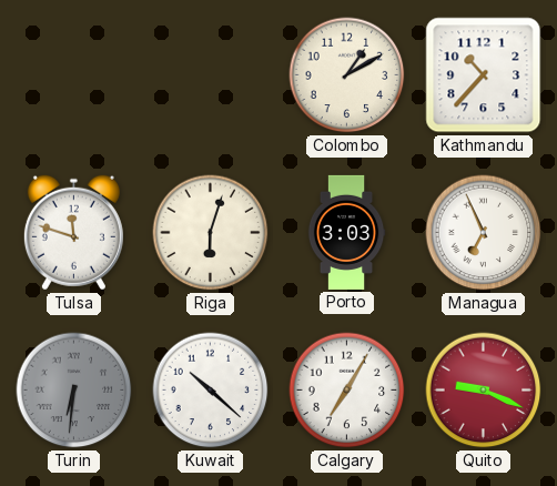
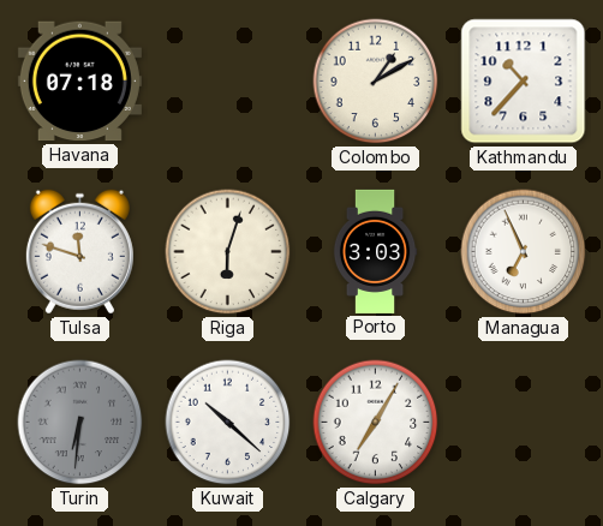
Havana: none -> 07:18 (79, 82)
Quito: 9:19 -> none (484, 391)
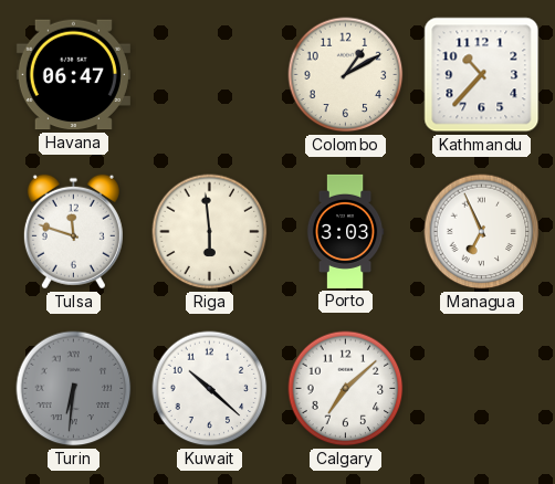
Havana: 07:18 -> 06:47 (73, 75)
Riga: 6:03 -> 5:59 (210, 232)
Calgary: 7:05 -> 7:08 (346, 389)
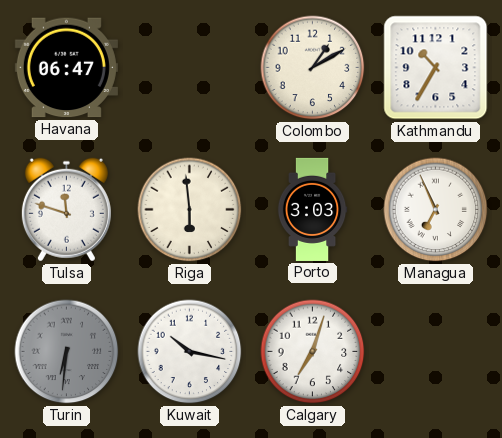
Kathmandu: 10:37 -> 10:35 (436, 68)
Kuwait: 10:22 -> 10:17 (190, 352)
Calgary: 7:08 -> 7:03 (313, 352)
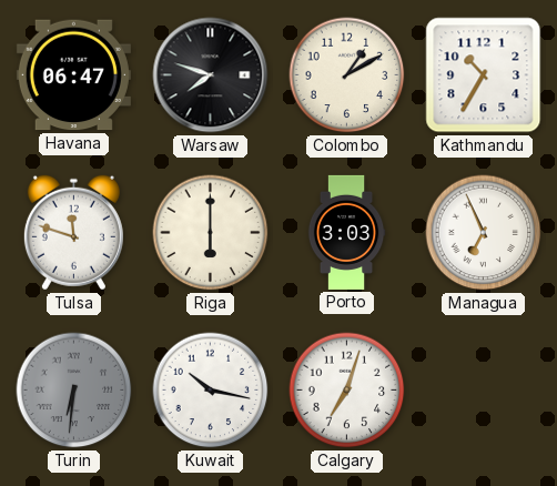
Warsaw: none -> 7:48 (211, 75)
Riga: 5:59 -> 6:00 (211, 233)
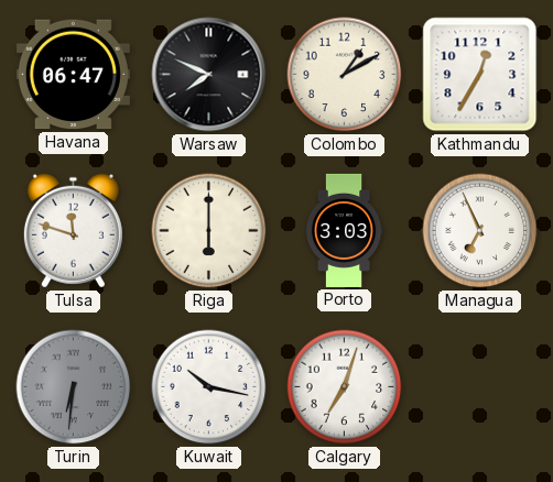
Warsaw: 7:48 -> 7:49 (209, 75)
Kathmandu: 10:35 -> 12:35 (480, 75)
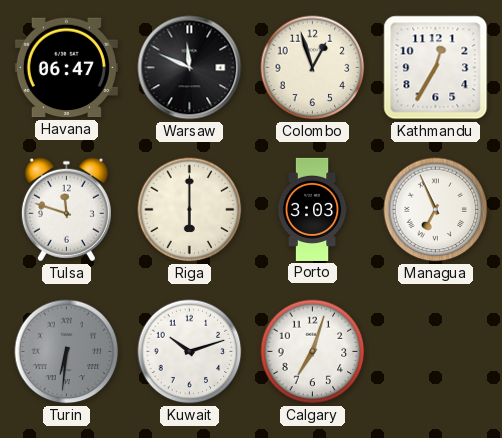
Warsaw: 7:49 -> 11:49 (190, 68)
Colombo: 1:10 -> 12:57 (313, 68)
Kuwait: 10:17 -> 10:12 (190, 352)
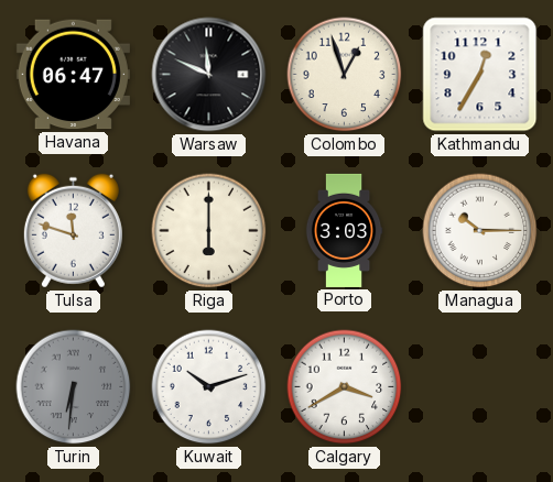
Managua: 6:56 -> 10:15 (480, 231)
Calgary: 7:03 -> 3:40 (345, 387)
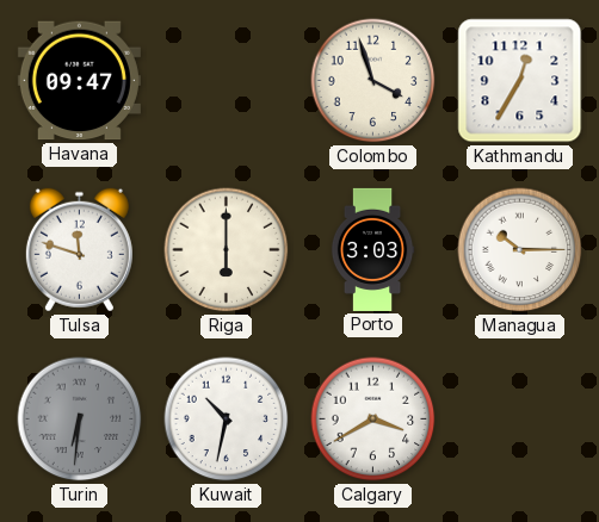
Havana: 06:47 -> 09:47 (79, 81)
Warsaw: 11:49 -> none (209, 75)
Colombo: 12:57 -> 3:57 (373, 81)
Kuwait: 10:12 -> 10:32 (227, 420)
